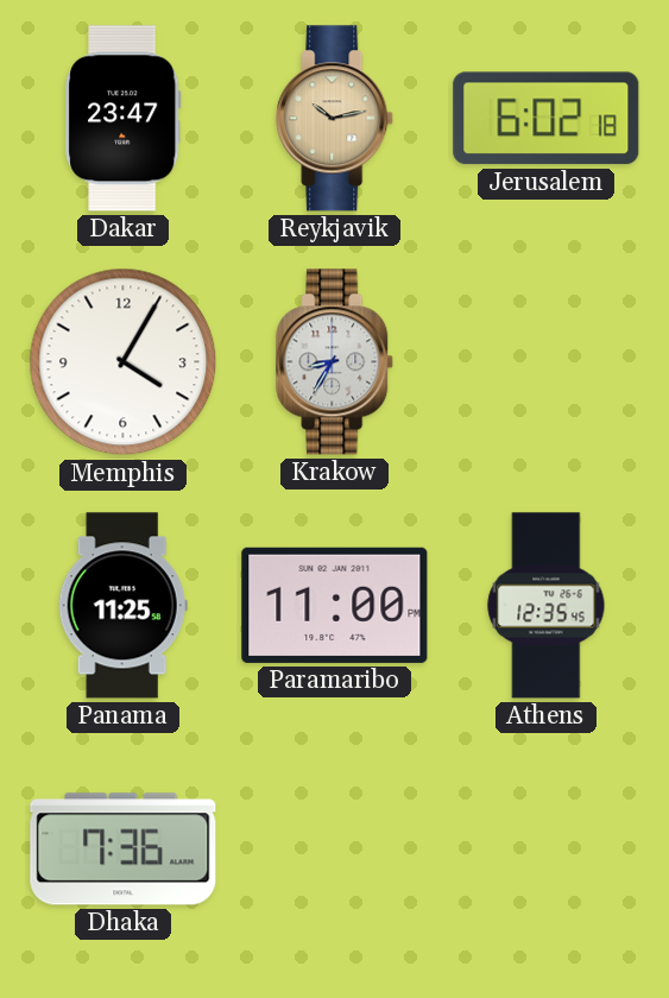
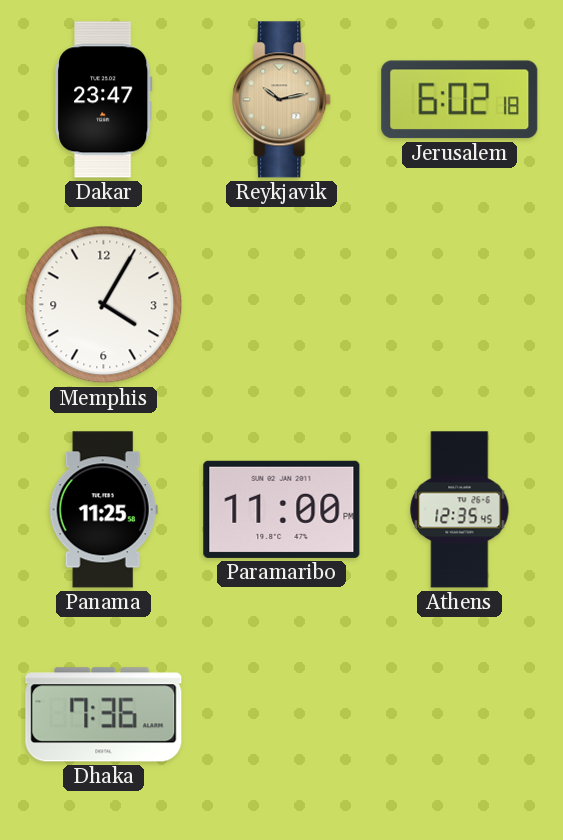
Krakow: 8:35 -> none (335, 362)
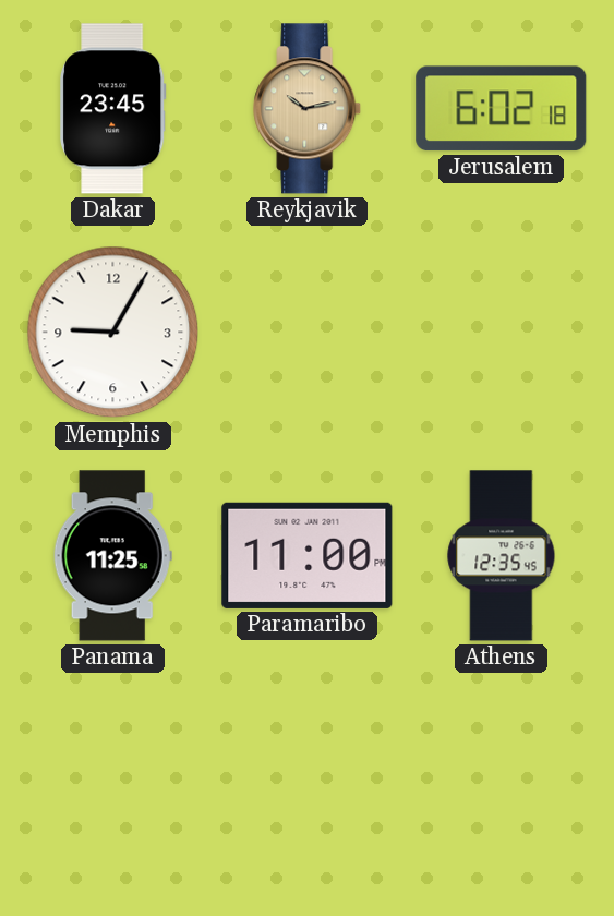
Dakar: 23:47 -> 23:45 (113, 109)
Memphis: 4:05 -> 9:05 (113, 333)
Dhaka: 7:36 -> none (104, 715)
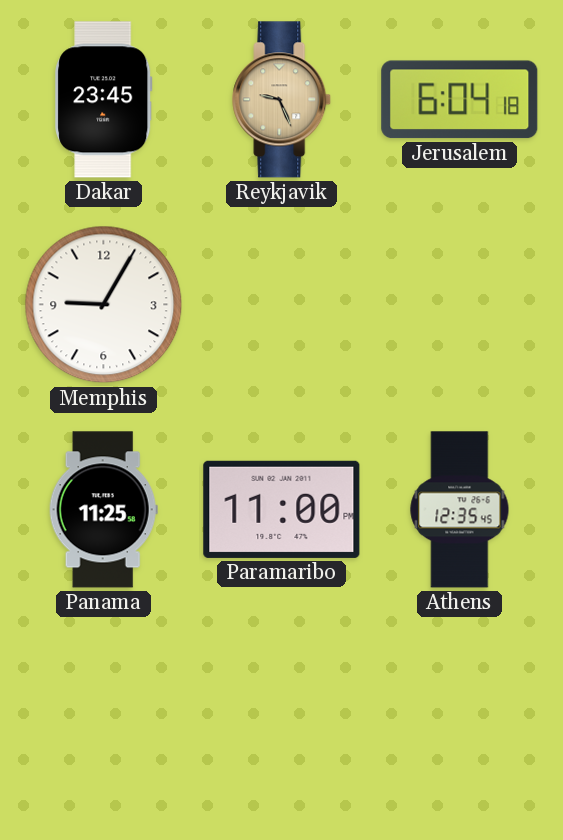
Reykjavik: 10:13 -> 9:26 (282, 100)
Jerusalem: 6:02 -> 6:04 (460, 100)
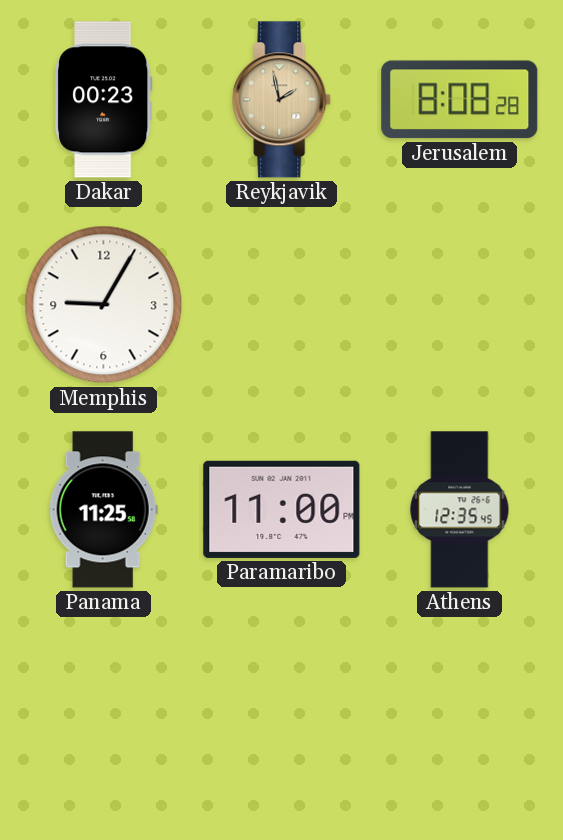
Dakar: 23:45 -> 00:23 (104, 100)
Reykjavik: 9:26 -> 1:58 (282, 100)
Jerusalem: 6:04 -> 8:08 (460, 100)
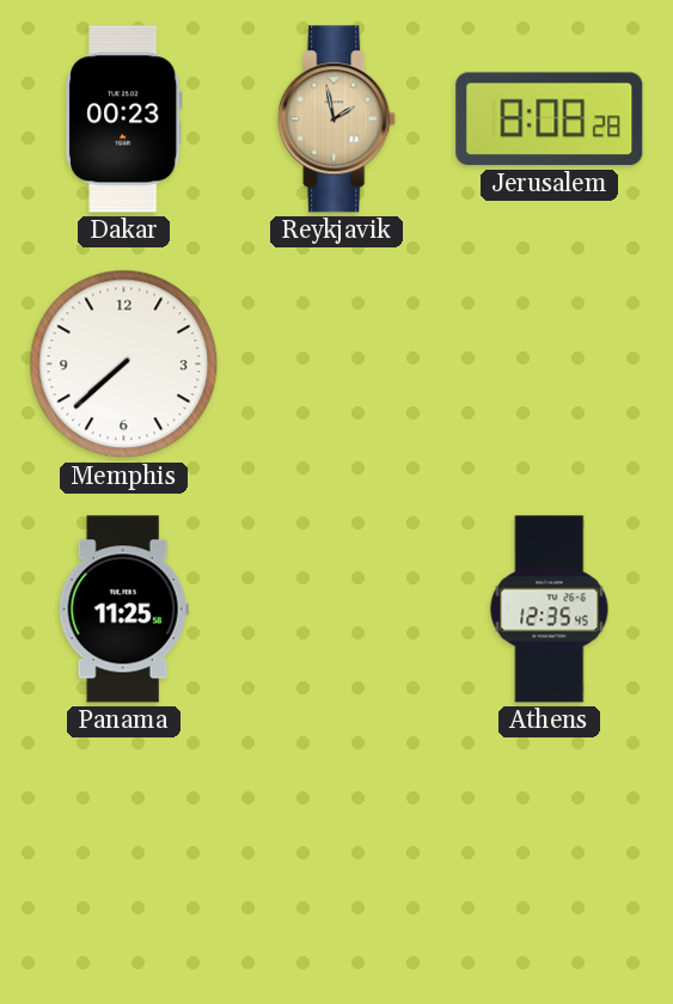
Memphis: 9:05 -> 7:38 (124, 365)
Paramaribo: 11:00 -> none (282, 509)
